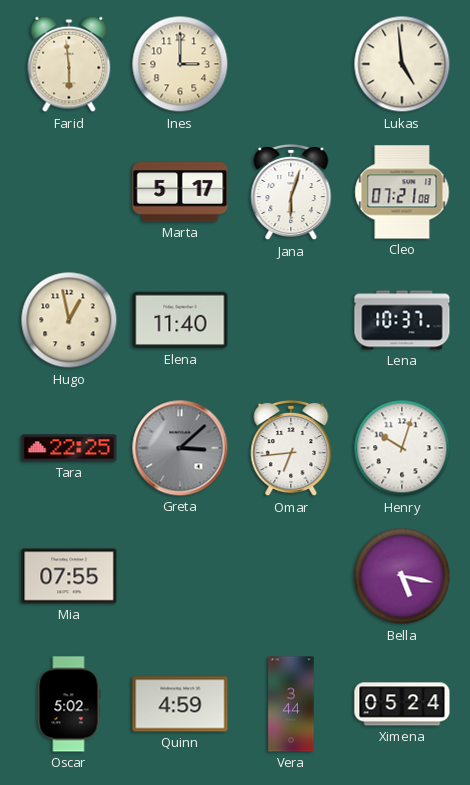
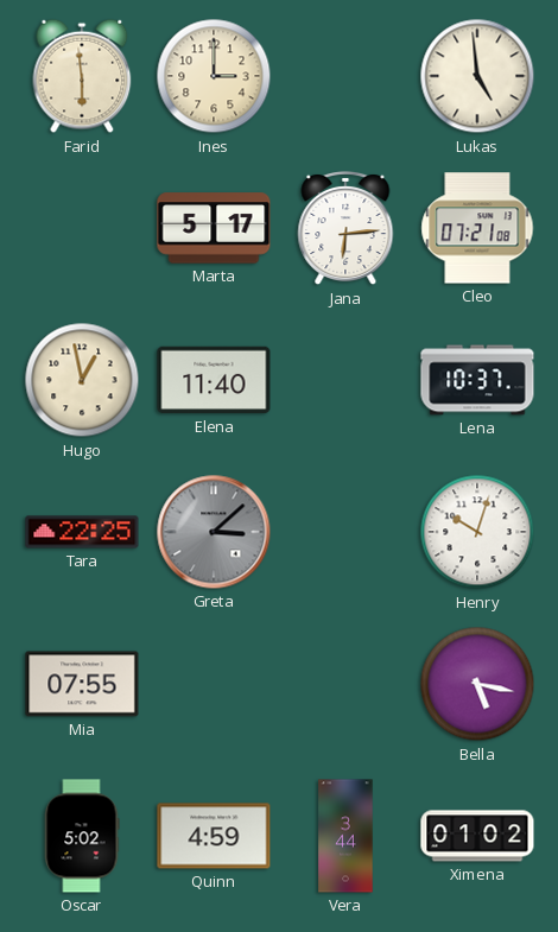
Jana: 6:03 -> 6:14 (345, 228)
Omar: 6:44 -> none (291, 448)
Ximena: 05:24 -> 01:02 (477, 836)
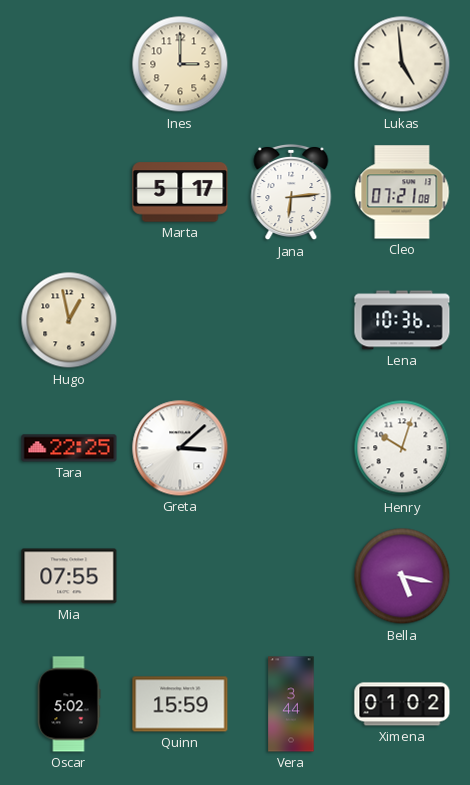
Farid: 5:59 -> none (82, 76)
Elena: 11:40 -> none (214, 380)
Lena: 10:37 -> 10:36 (402, 320)
Greta dial: grey -> white (180, 448)
Quinn: 4:59 -> 15:59 (180, 704)
